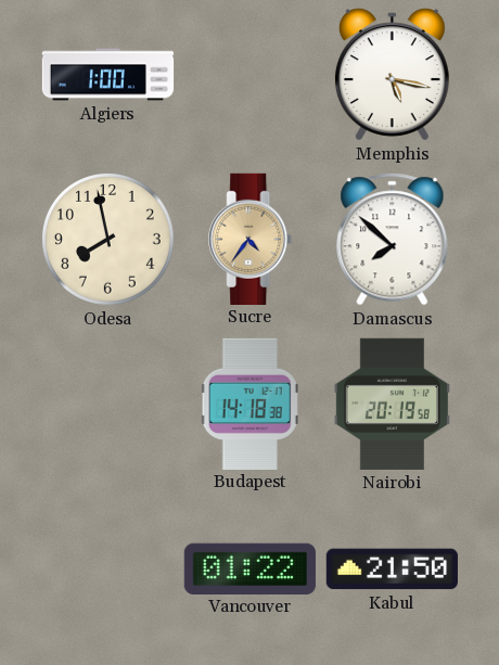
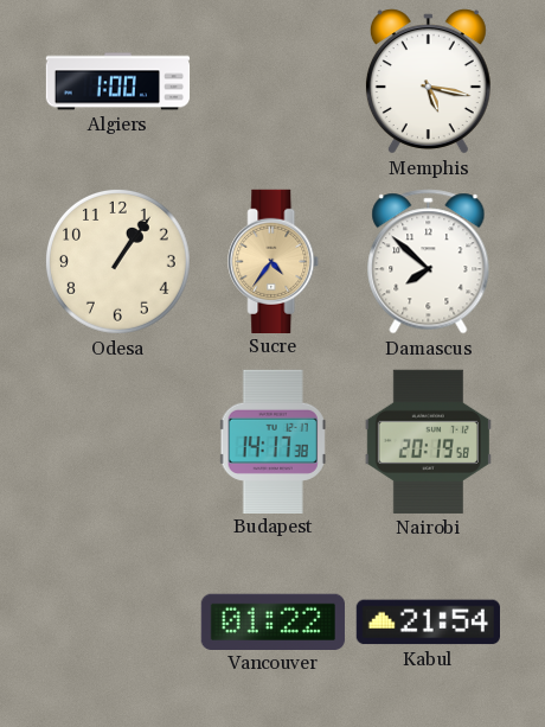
Odesa: 7:58 -> 1:06 (118, 262)
Budapest: 14:18 -> 14:17 (272, 441)
Kabul: 21:50 -> 21:54 (428, 623)
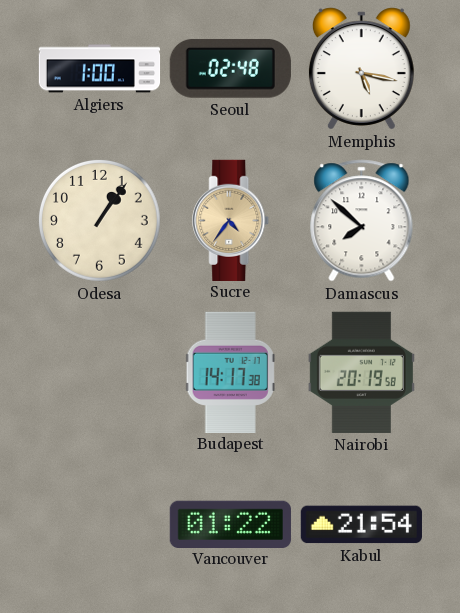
Seoul: none -> 02:48 (230, 68)
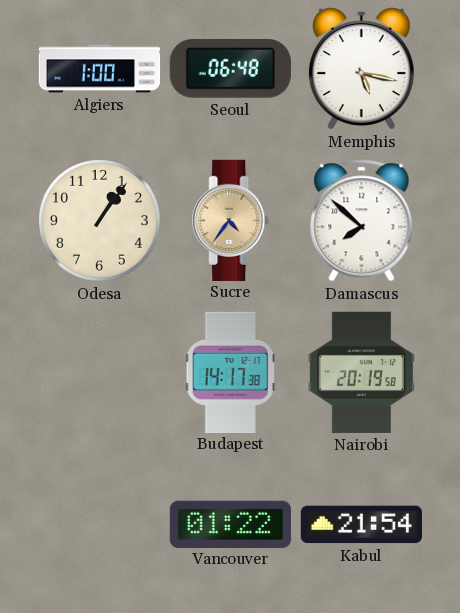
Seoul: 02:48 -> 06:48 (230, 68)
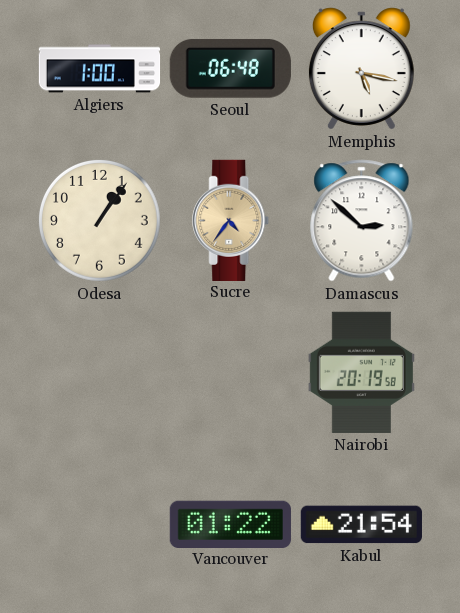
Damascus: 7:52 -> 2:52 (362, 221)
Budapest: 14:17 -> none (230, 372)
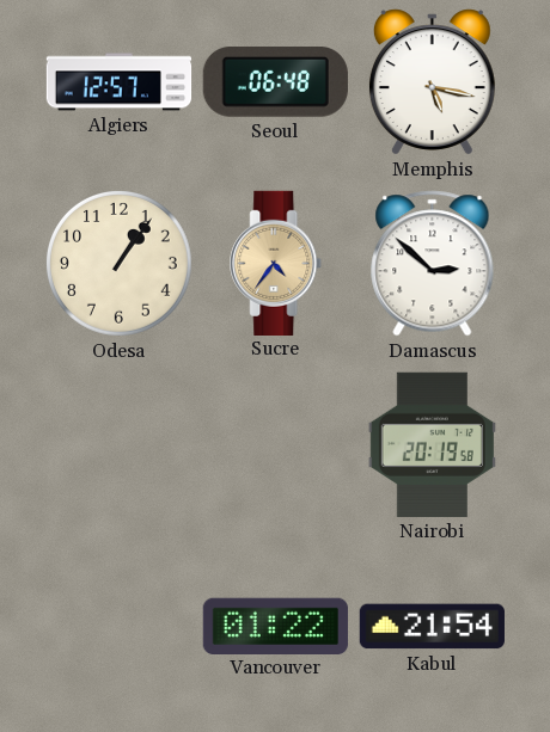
Algiers: 1:00 -> 12:57 (120, 82)
